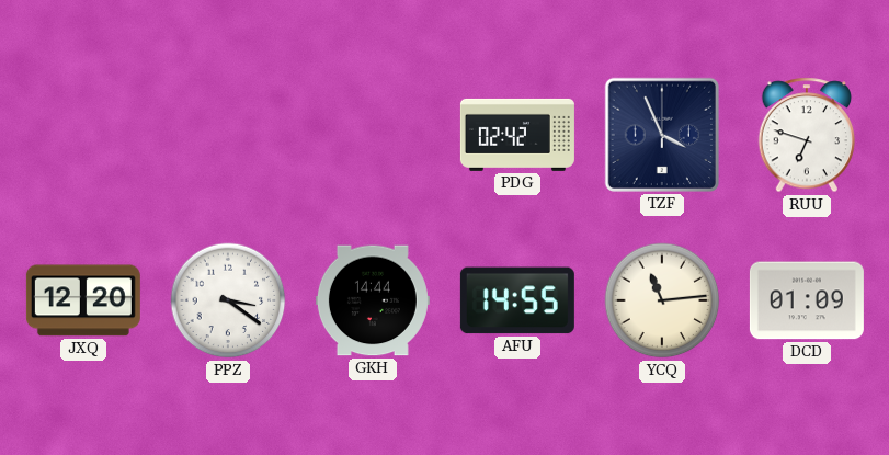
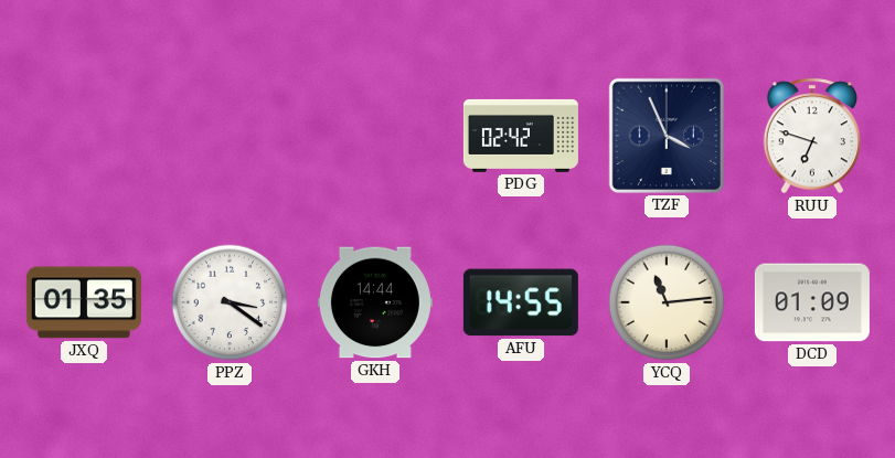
JXQ: 12:20 -> 01:35 (84, 302)
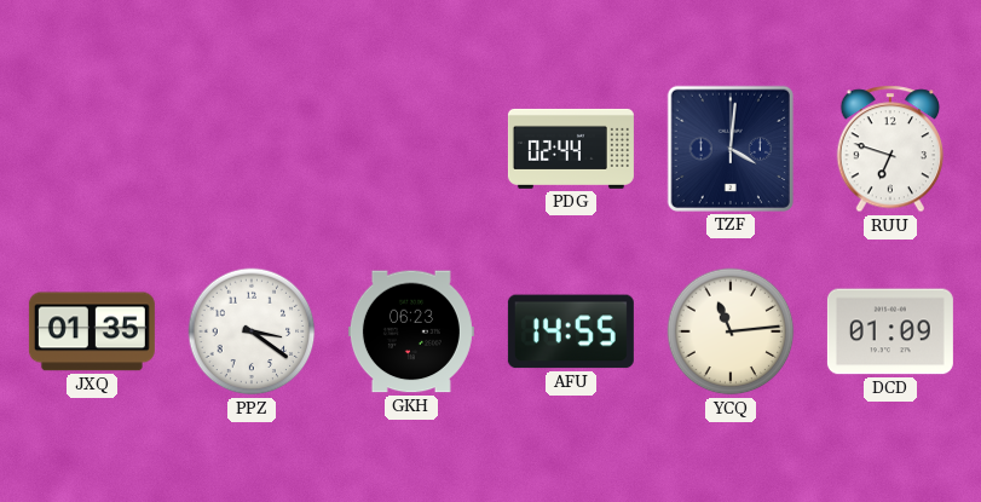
PDG: 02:42 -> 02:44 (571, 149)
TZF: 3:56 -> 4:01 (731, 149)
GKH: 14:44 -> 06:23 (411, 331)
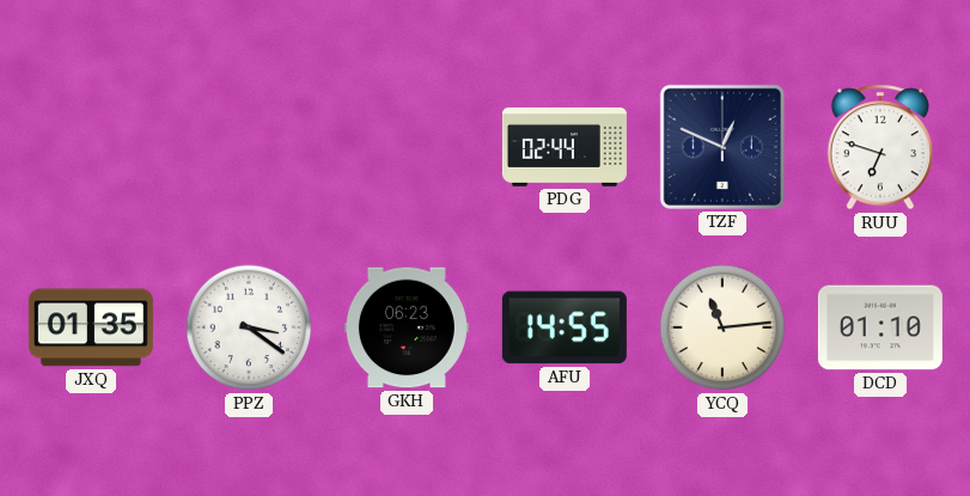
TZF: 4:01 -> 12:49 (722, 147)
DCD: 01:09 -> 01:10 (880, 327)
